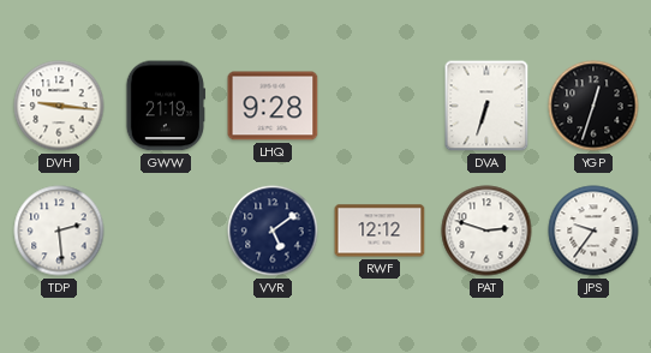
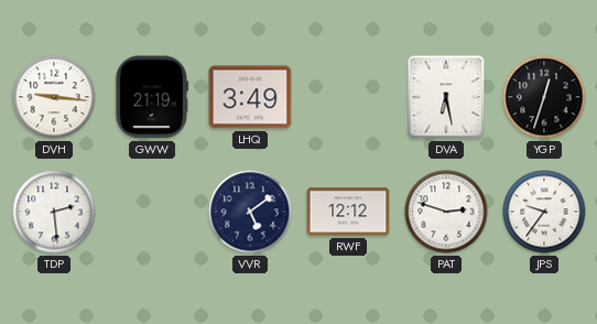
LHQ: 9:28 -> 3:49 (250, 97)
DVA: 6:33 -> 6:28 (446, 97)
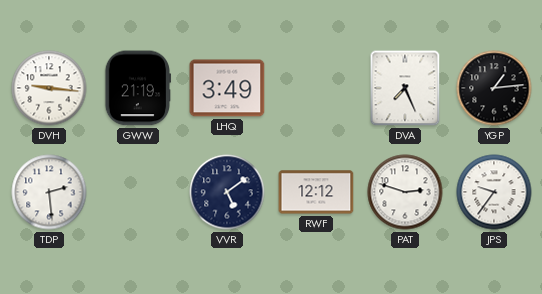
DVA: 6:28 -> 7:26 (405, 88)
YGP: 12:33 -> 1:14 (494, 88)
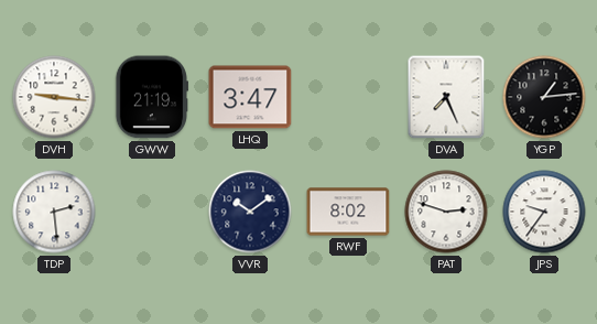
LHQ: 3:49 -> 3:47 (250, 97)
VVR: 5:09 -> 10:09 (250, 212)
RWF: 12:12 -> 8:02 (348, 212)
